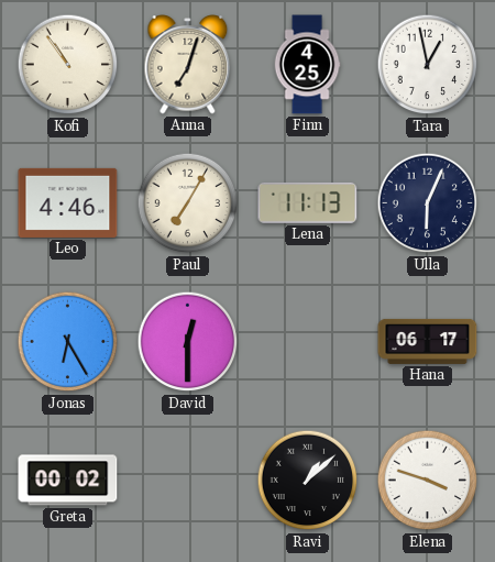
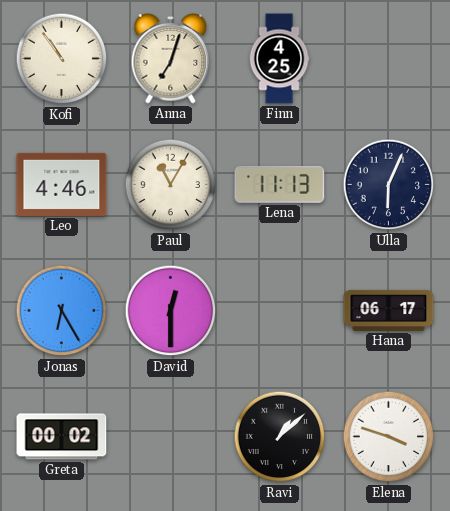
Tara: 12:58 -> none (428, 65)
Paul: 7:05 -> 11:05 (171, 185)
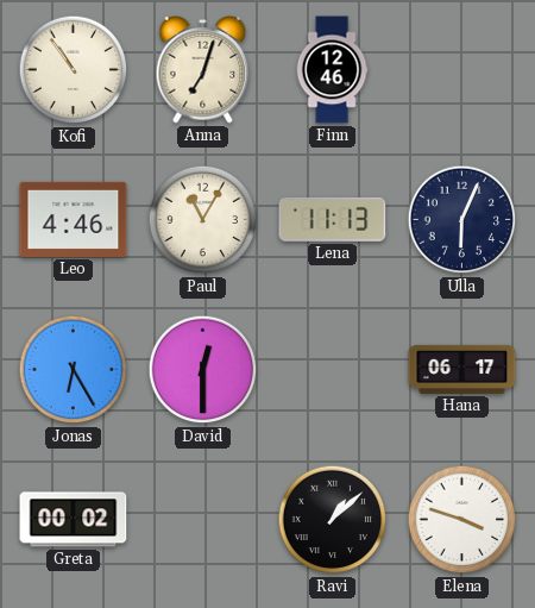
Finn: 4:25 -> 12:46 (332, 70)
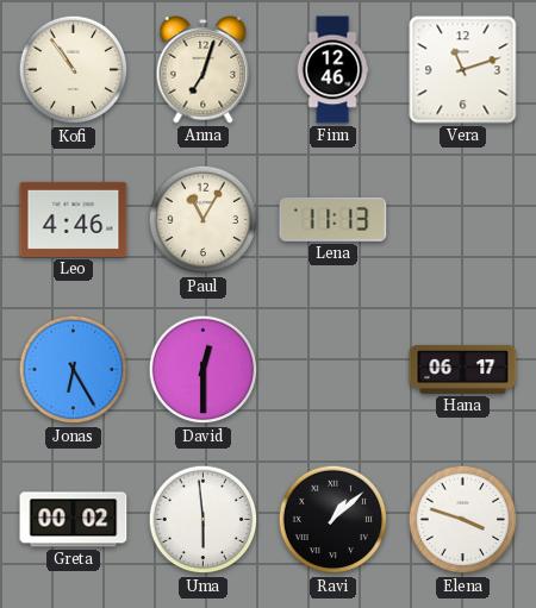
Vera: none -> 11:12 (463, 70)
Ulla: 6:04 -> none (462, 220)
Uma: none -> 5:59 (204, 520)
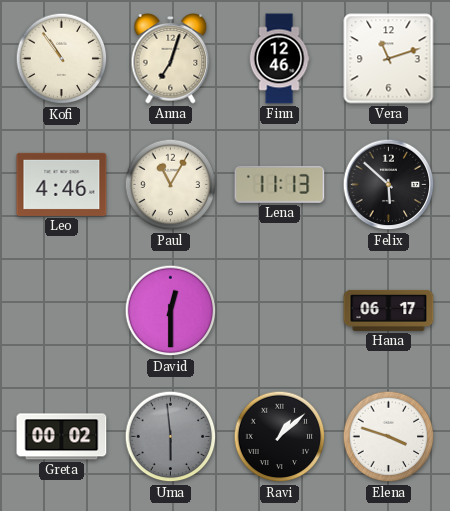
Felix: none -> 5:52 (389, 185)
Jonas: 6:25 -> none (74, 370)
Uma dial: white -> grey (171, 437)
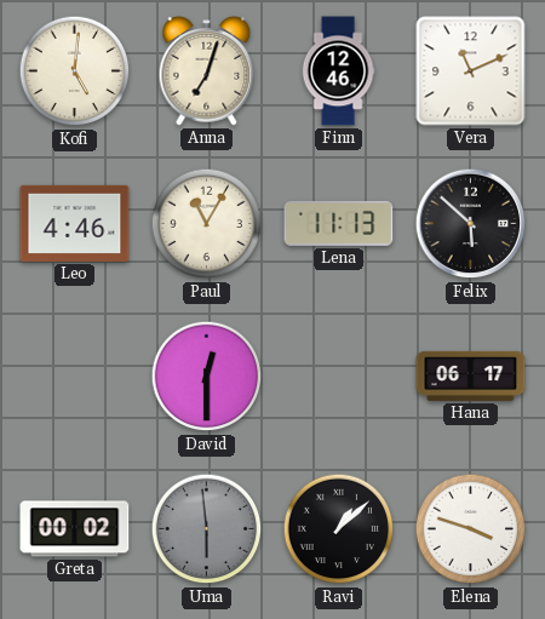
Kofi: 10:54 -> 5:01 (75, 71)
Vera: 11:12 -> 11:11 (471, 71)
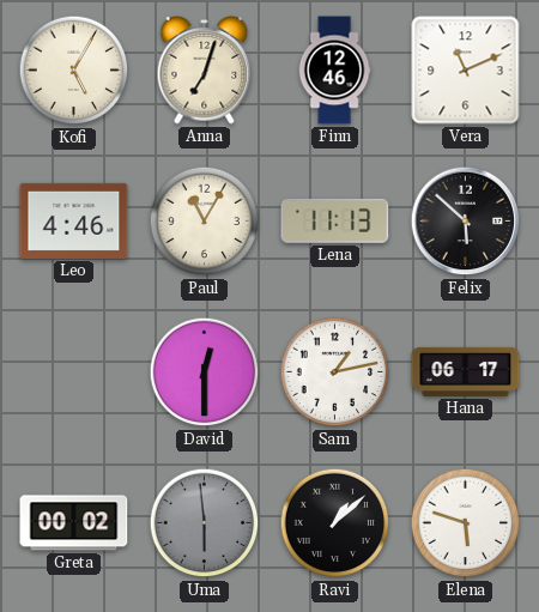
Kofi: 5:01 -> 5:05 (74, 71)
Sam: none -> 1:13 (335, 372)
Elena: 3:48 -> 5:48 (466, 523)
